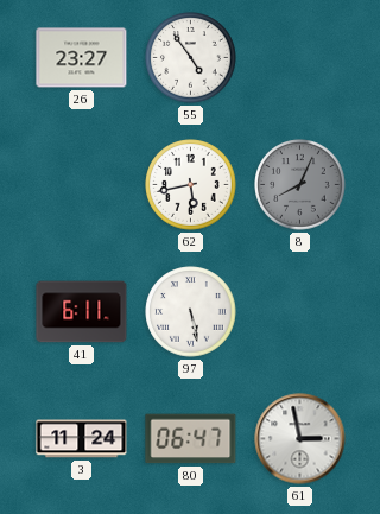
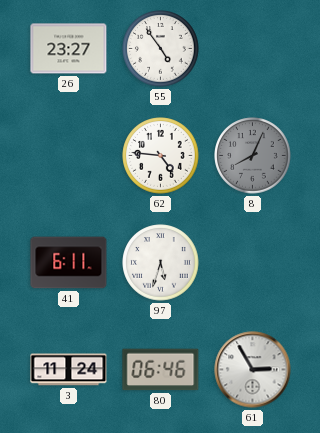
62: 5:43 -> 4:46 (161, 156)
97: 5:28 -> 5:33 (161, 263)
80: 06:47 -> 06:46 (161, 370)
61: 2:58 -> 2:55 (253, 370)
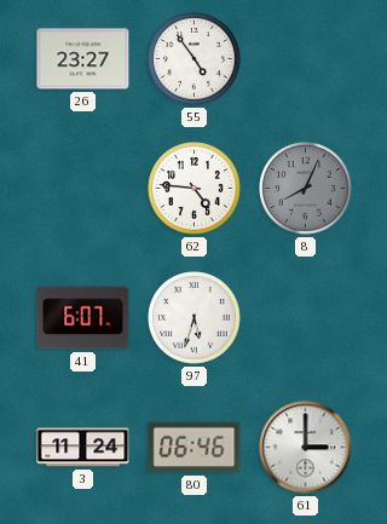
41: 6:11 -> 6:07 (83, 318)
61: 2:55 -> 3:00 (306, 448)
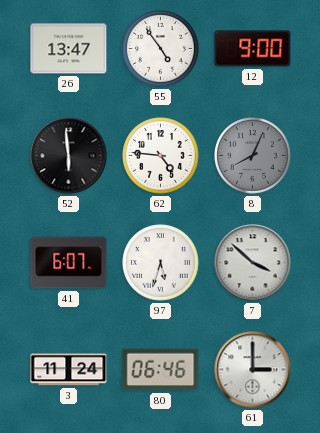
26: 23:27 -> 13:47 (69, 49)
12: none -> 9:00 (253, 49)
52: none -> 5:59 (69, 156)
7: none -> 3:52 (253, 263)
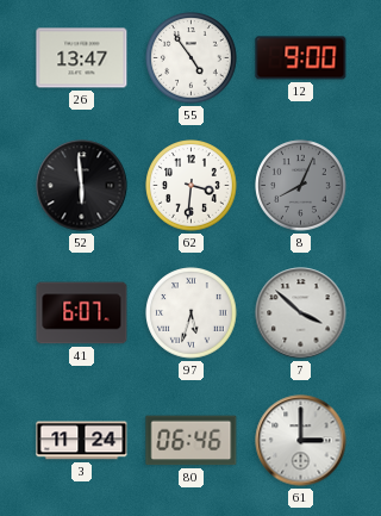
62: 4:46 -> 3:31 (192, 186)
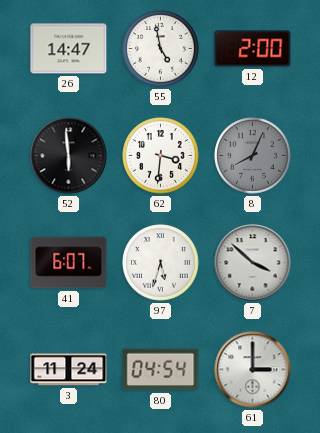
26: 13:47 -> 14:47 (69, 49)
55: 4:54 -> 4:58 (161, 49)
12: 9:00 -> 2:00 (253, 49)
80: 06:46 -> 04:54 (161, 370)
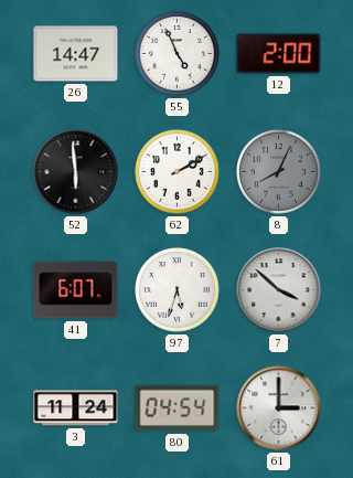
55: 4:58 -> 4:56 (178, 54)
62: 3:31 -> 2:10 (178, 172)
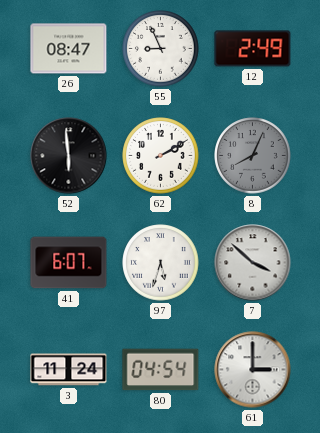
26: 14:47 -> 08:47 (69, 49)
55: 4:56 -> 8:56 (161, 49)
12: 2:00 -> 2:49 (253, 49)
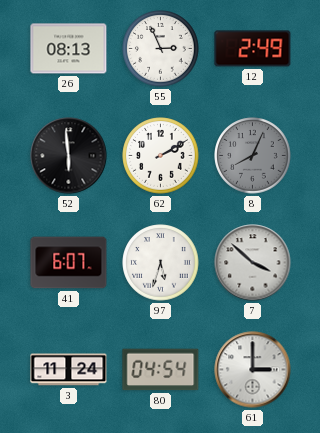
26: 08:47 -> 08:13 (69, 49)
55: 8:56 -> 2:56 (161, 49)
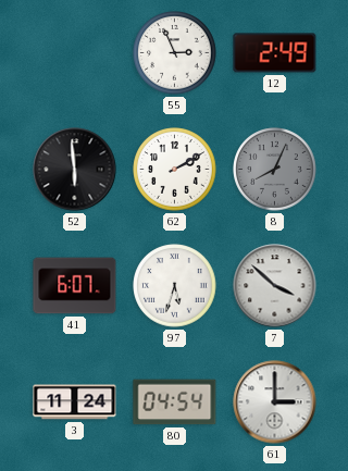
26: 08:13 -> none (69, 49)
